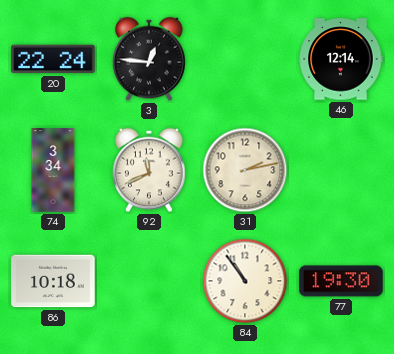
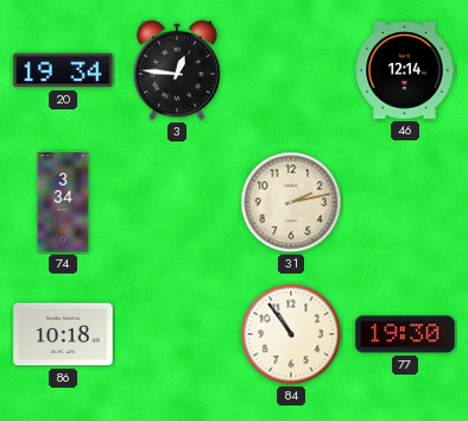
20: 22:24 -> 19:34 (63, 70)
92: 11:41 -> none (149, 170)
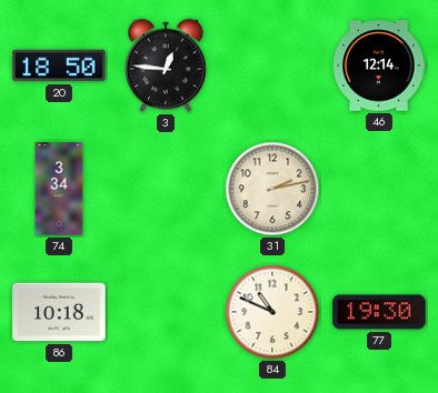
20: 19:34 -> 18:50 (59, 65)
84: 10:54 -> 10:49 (272, 312)
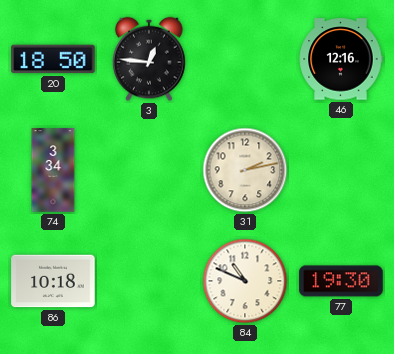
46: 12:14 -> 12:16 (341, 59)
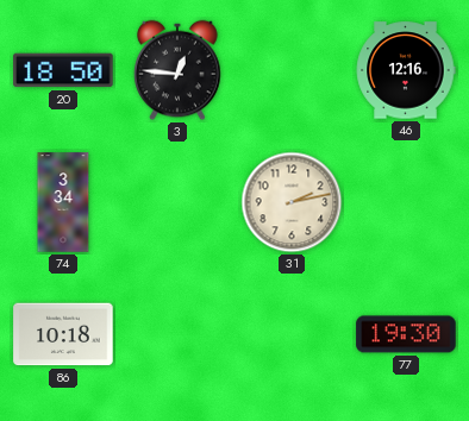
84: 10:49 -> none (245, 281)
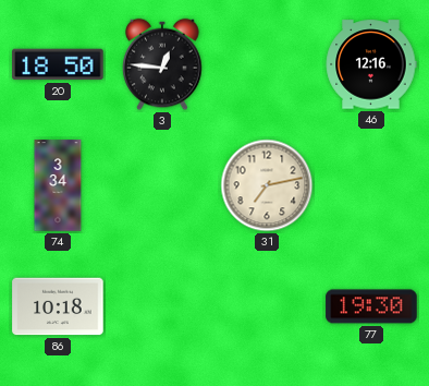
31: 2:13 -> 7:13 (267, 185)
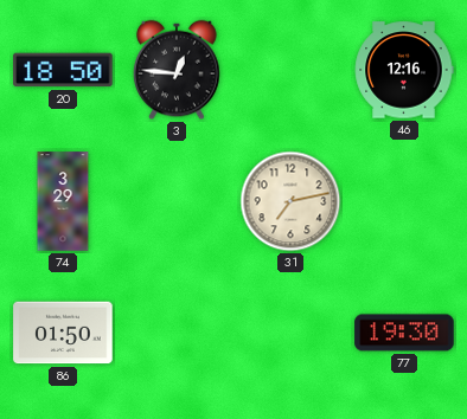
74: 3:34 -> 3:29 (63, 201)
86: 10:18 -> 01:50 (63, 333)
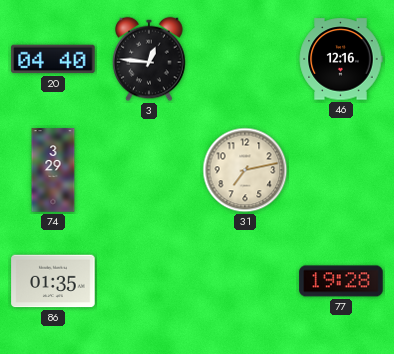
20: 18:50 -> 04:40 (53, 59)
86: 01:50 -> 01:35 (53, 281)
77: 19:30 -> 19:28 (341, 281)
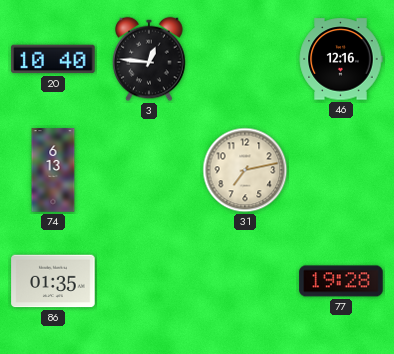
20: 04:40 -> 10:40 (53, 59)
74: 3:29 -> 6:13 (53, 170)
